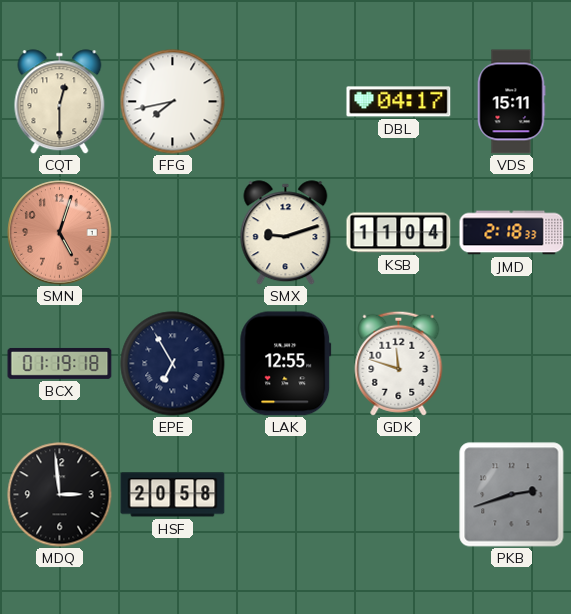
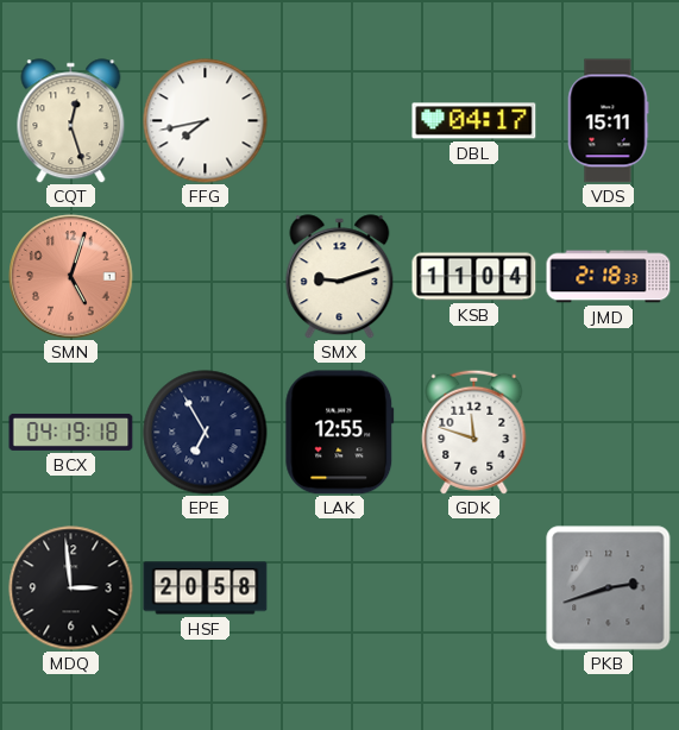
CQT: 12:30 -> 12:27 (71, 121)
BCX: 01:19 -> 04:19 (71, 432)
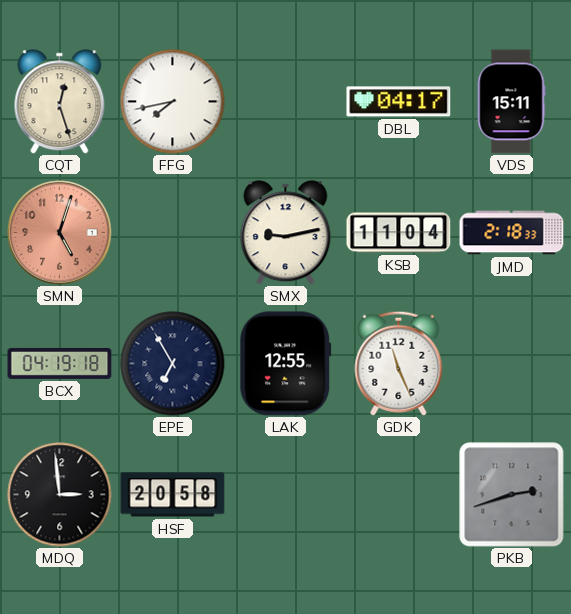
SMX: 9:12 -> 9:13 (286, 233)
GDK: 11:48 -> 11:26 (399, 363)
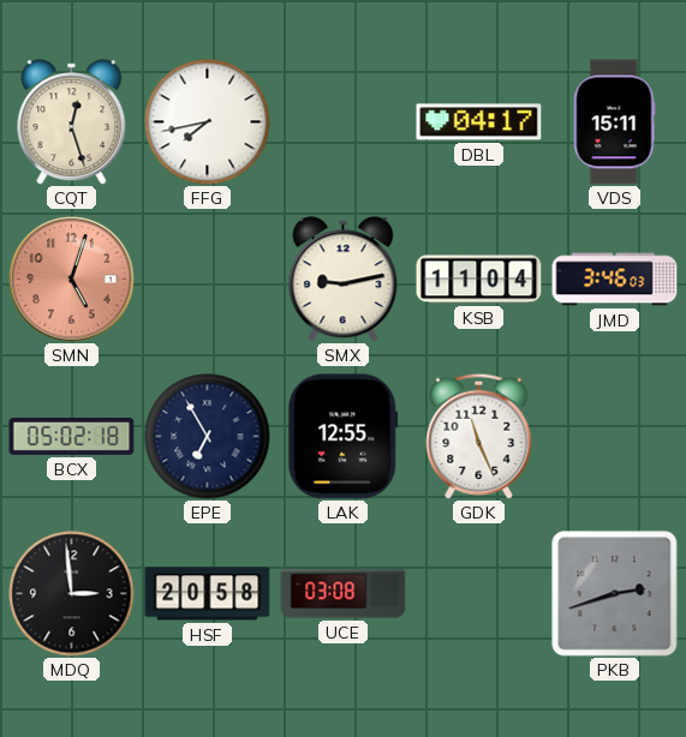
JMD: 2:18 -> 3:46 (615, 280)
BCX: 04:19 -> 05:02 (72, 436)
UCE: none -> 03:08 (344, 594)
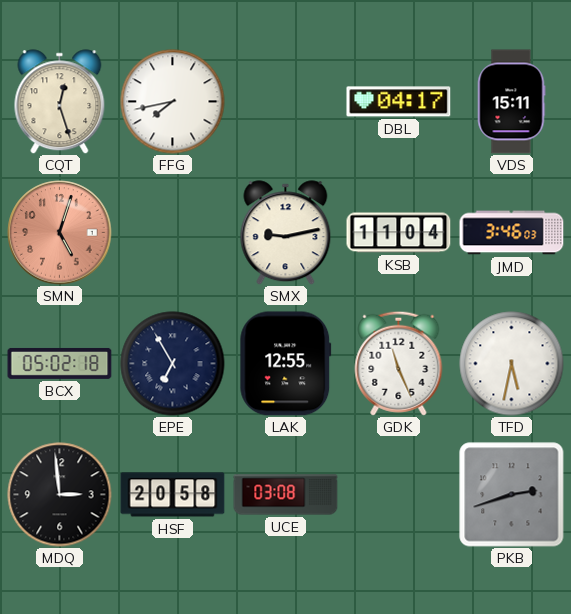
TFD: none -> 5:32 (512, 364)
